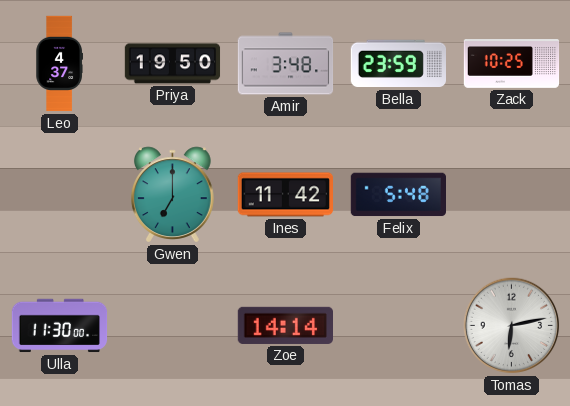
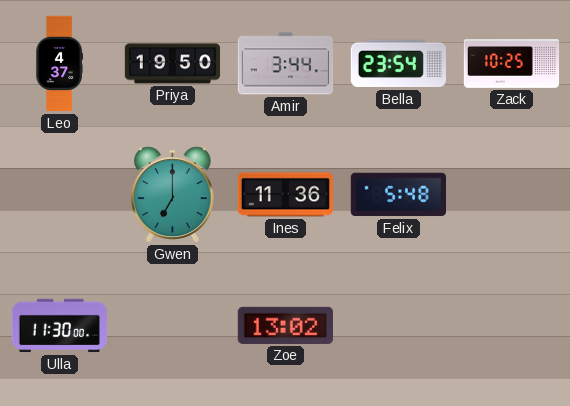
Amir: 3:48 -> 3:44 (286, 64)
Bella: 23:59 -> 23:54 (398, 64)
Ines: 11:42 -> 11:36 (286, 195)
Zoe: 14:14 -> 13:02 (285, 325)
Tomas: 6:13 -> none (512, 326)
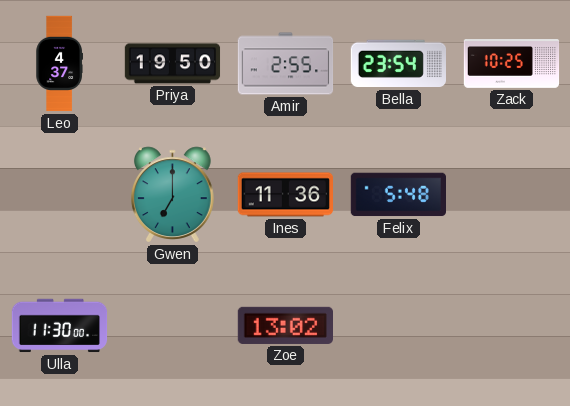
Amir: 3:44 -> 2:55 (286, 64)
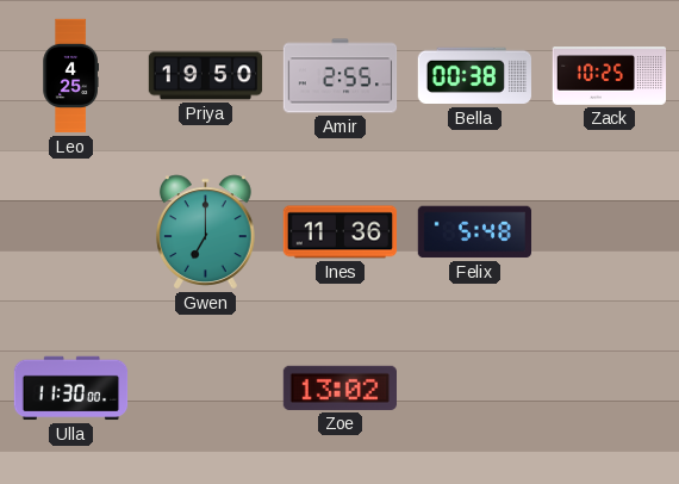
Leo: 4:37 -> 4:25 (70, 76)
Bella: 23:54 -> 00:38 (474, 76)
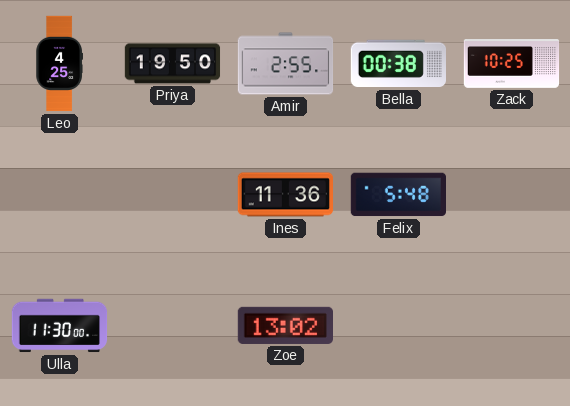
Gwen: 7:00 -> none (205, 232)
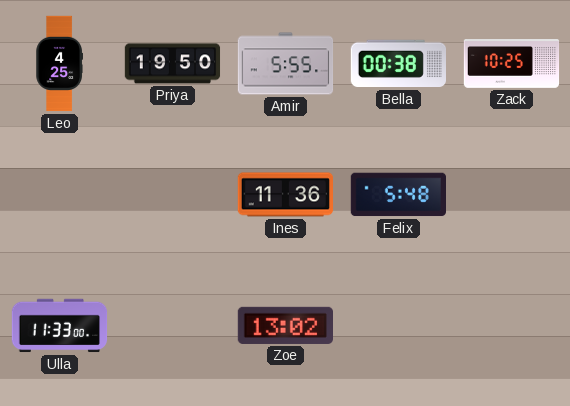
Amir: 2:55 -> 5:55 (286, 64)
Ulla: 11:30 -> 11:33 (60, 326)
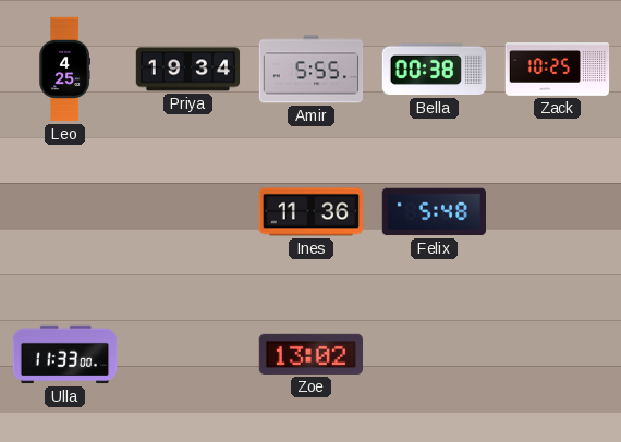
Priya: 19:50 -> 19:34 (188, 70)
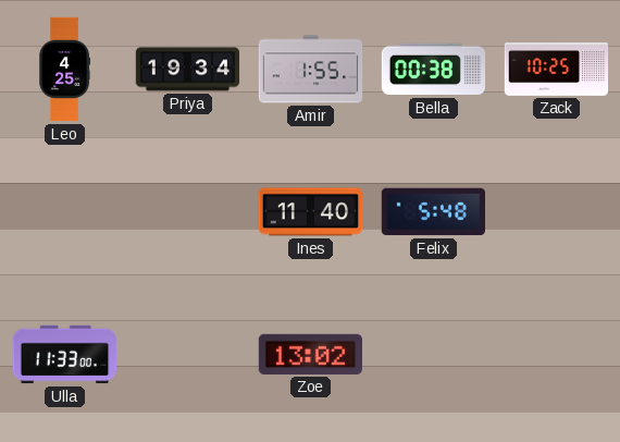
Amir: 5:55 -> 1:55 (311, 70)
Ines: 11:36 -> 11:40 (311, 212)
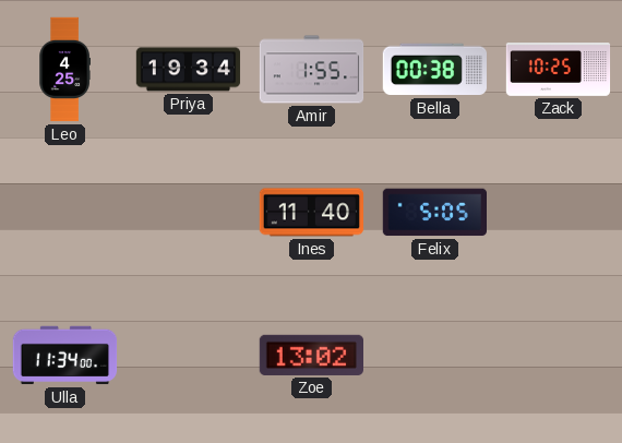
Felix: 5:48 -> 5:05 (434, 213)
Ulla: 11:33 -> 11:34 (65, 356)
